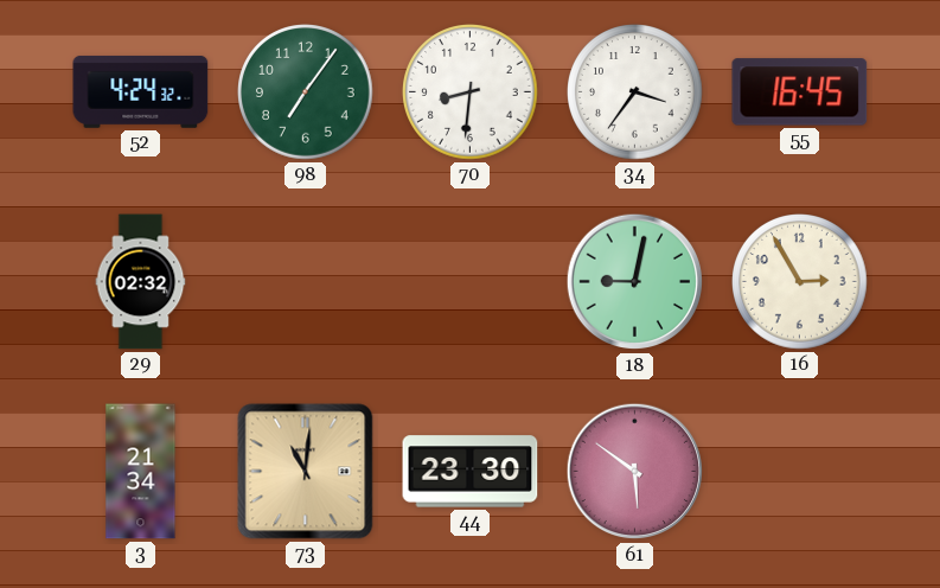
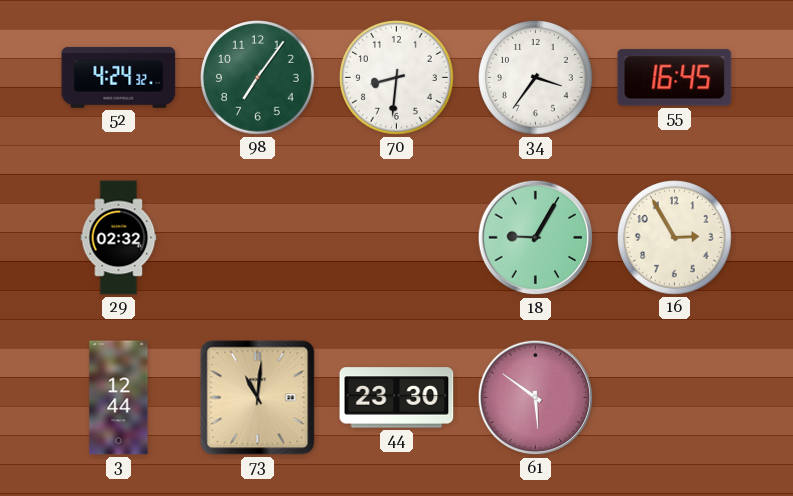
18: 9:02 -> 9:05 (536, 238)
3: 21:34 -> 12:44 (119, 398)
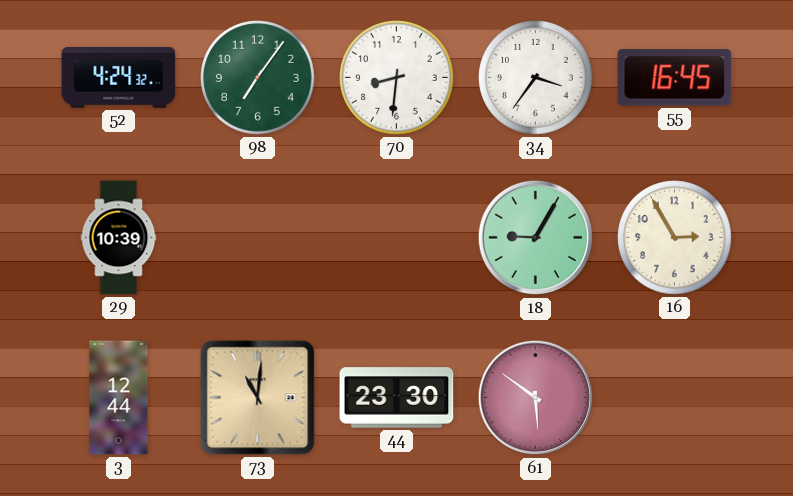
29: 02:32 -> 10:39 (119, 238)
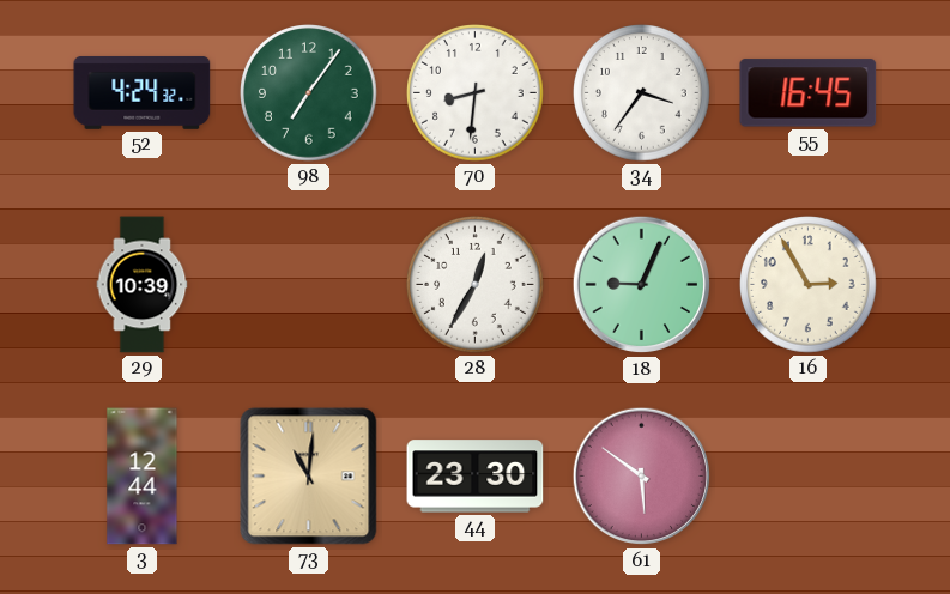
28: none -> 12:35 (476, 285)
18: 9:05 -> 9:04 (642, 285)
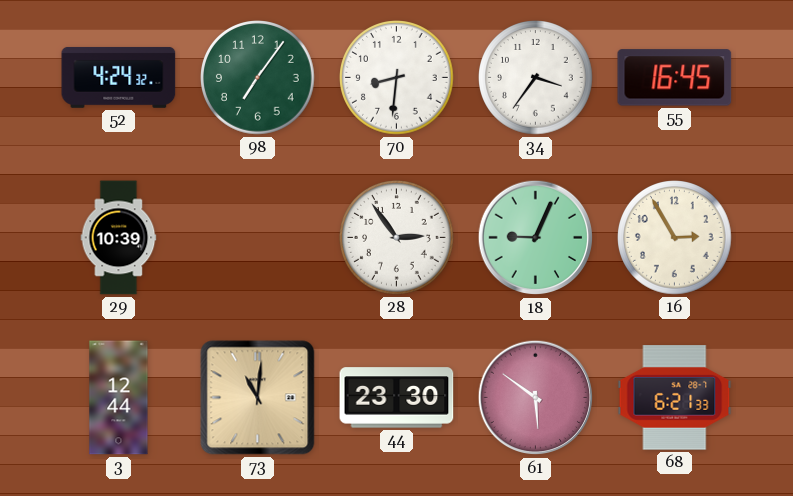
28: 12:35 -> 2:54 (397, 238)
68: none -> 6:21 (675, 398)
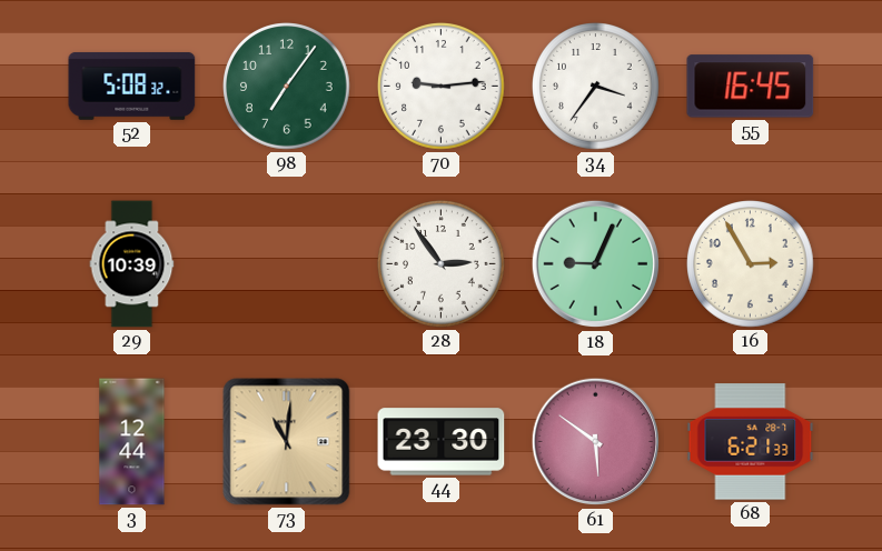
52: 4:24 -> 5:08 (132, 86)
70: 8:31 -> 9:14 (442, 87)
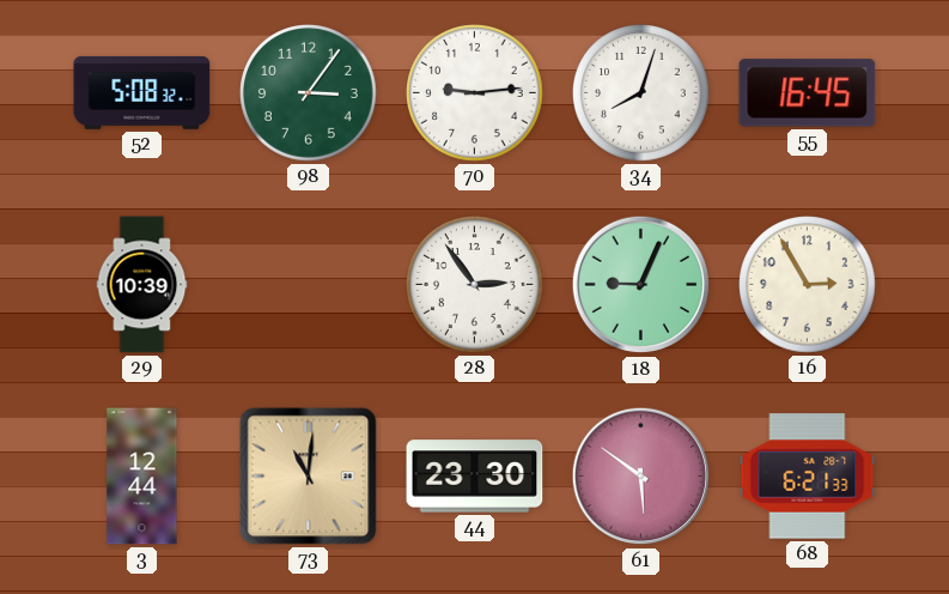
98: 7:06 -> 3:06 (309, 93)
34: 3:36 -> 8:03 (641, 93)
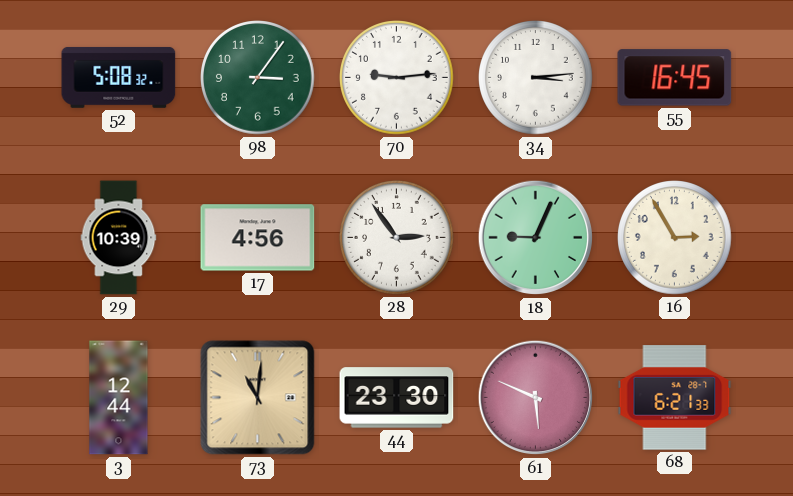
34: 8:03 -> 3:14 (536, 78)
17: none -> 4:56 (258, 238)
61: 5:51 -> 5:49 (536, 398)
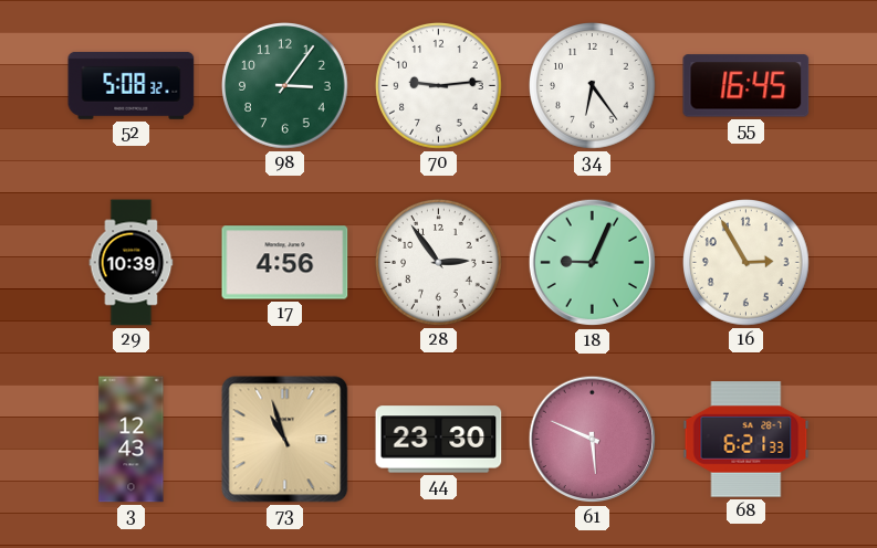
34: 3:14 -> 6:24 (593, 86)
3: 12:44 -> 12:43 (132, 440)
73: 11:01 -> 10:57 (285, 440)
